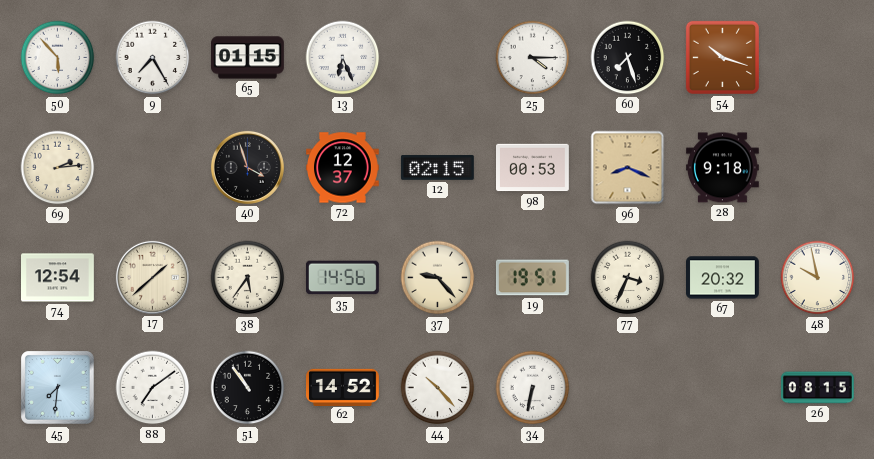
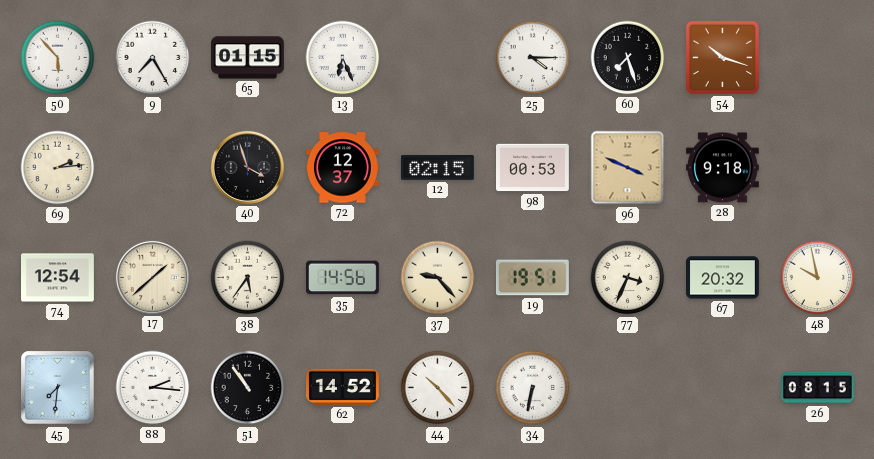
96: 8:19 -> 3:49 (628, 168)
88: 7:09 -> 2:16 (153, 388)
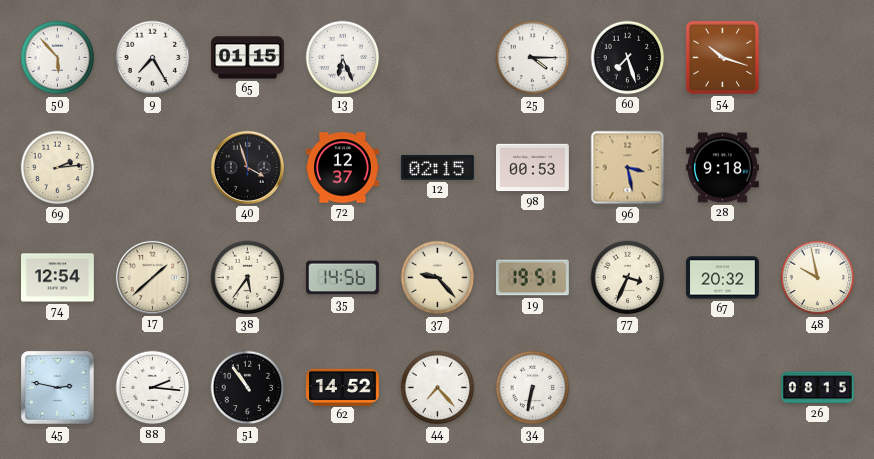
96: 3:49 -> 3:28 (628, 168)
45: 7:31 -> 2:47 (58, 388)
44: 10:23 -> 7:23 (438, 388)
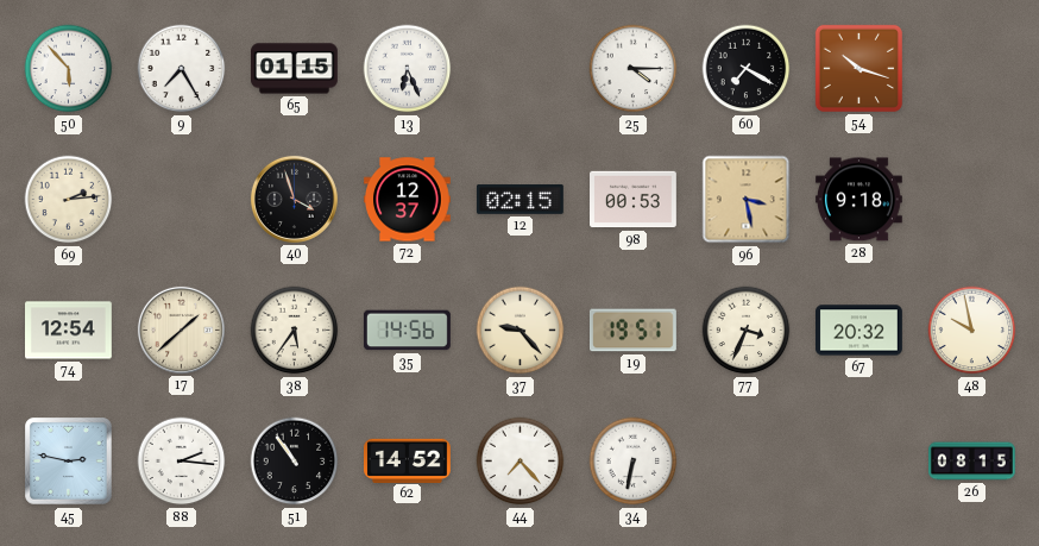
60: 7:27 -> 7:20 (747, 69)
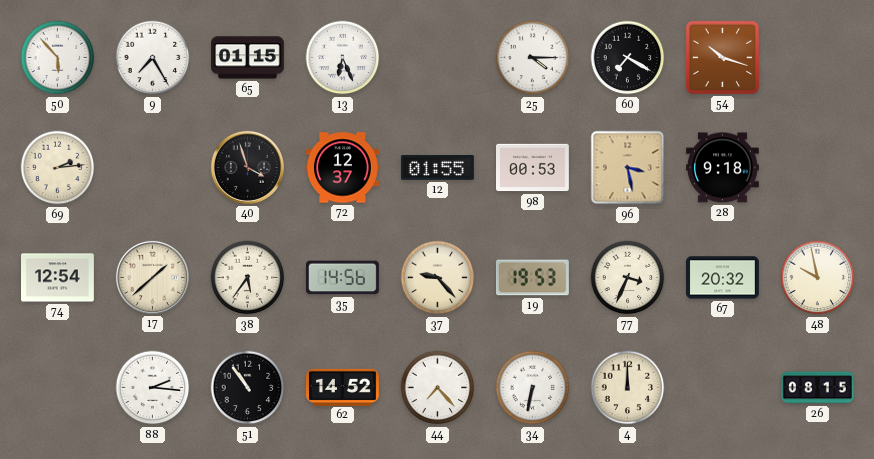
12: 02:15 -> 01:55 (437, 168)
19: 19:51 -> 19:53 (533, 278)
45: 2:47 -> none (69, 462)
4: none -> 12:00 (628, 388)
